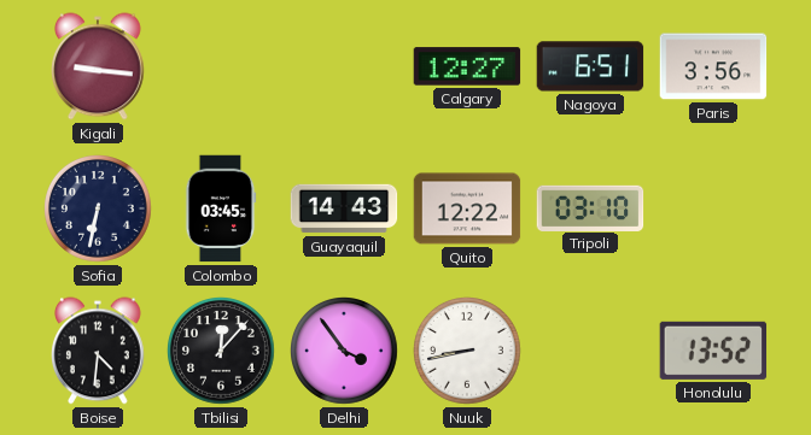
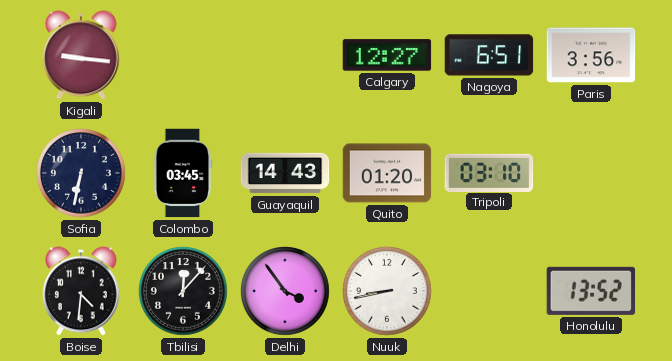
Quito: 12:22 -> 01:20 (387, 173)
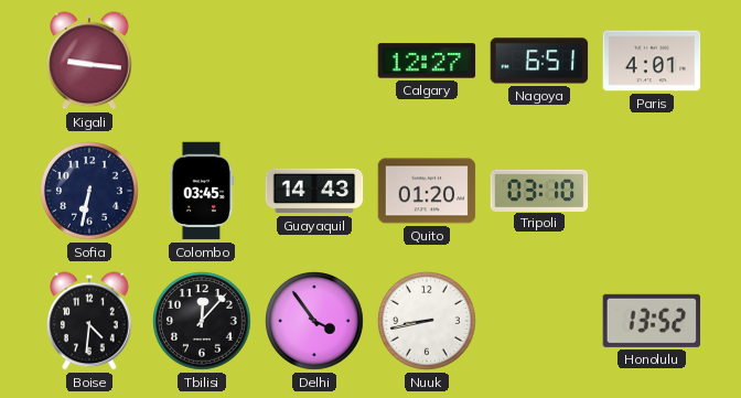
Paris: 3:56 -> 4:01 (652, 61)
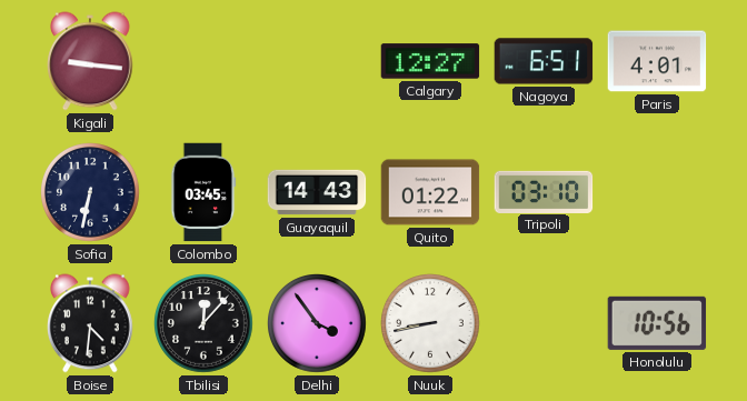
Quito: 01:20 -> 01:22 (430, 192)
Honolulu: 13:52 -> 10:56 (657, 323)
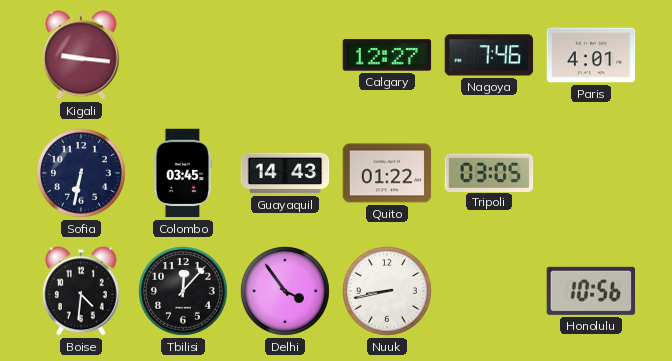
Nagoya: 6:51 -> 7:46 (489, 55)
Tripoli: 03:10 -> 03:05 (489, 172)
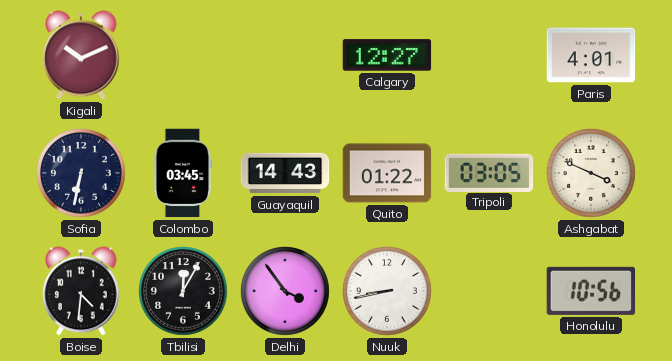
Kigali: 9:16 -> 10:11 (82, 55)
Nagoya: 7:46 -> none (489, 55)
Ashgabat: none -> 3:49 (592, 174)
Tbilisi: 12:07 -> 12:05 (184, 292)
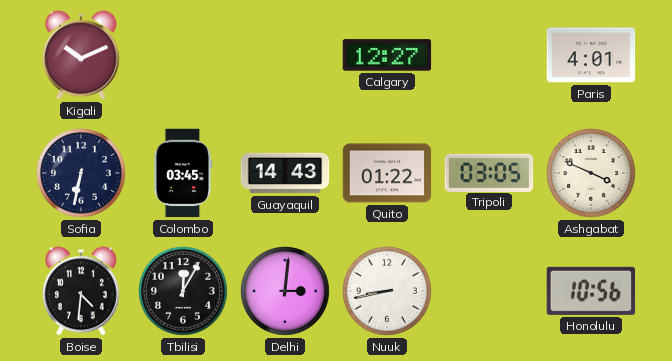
Delhi: 3:54 -> 3:01 (286, 292)
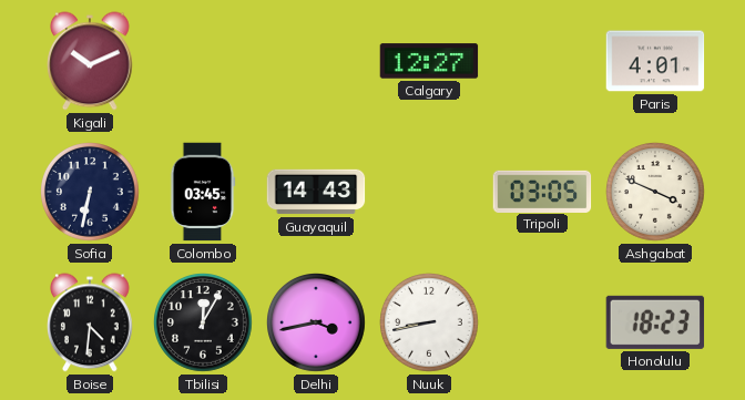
Quito: 01:22 -> none (387, 173)
Delhi: 3:01 -> 3:43 (317, 324)
Honolulu: 10:56 -> 18:23 (655, 322)
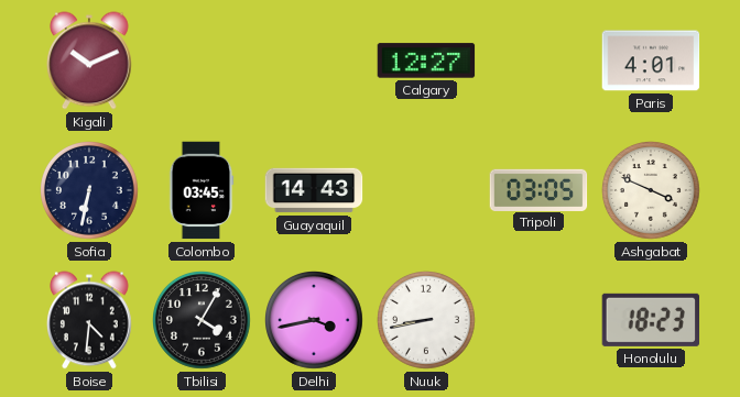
Tbilisi: 12:05 -> 4:05 (203, 321)
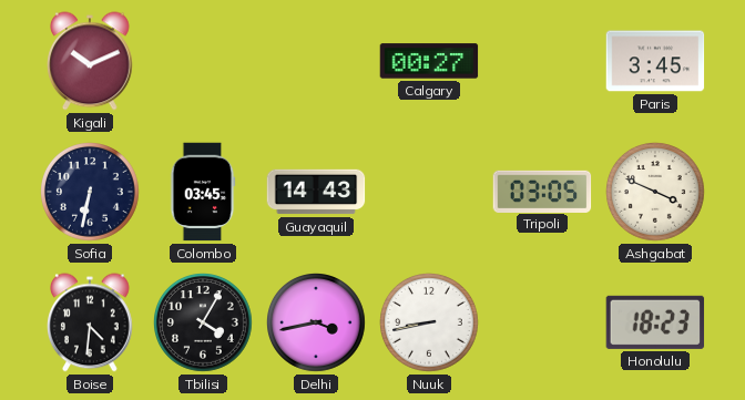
Calgary: 12:27 -> 00:27 (429, 61)
Paris: 4:01 -> 3:45 (655, 61)
